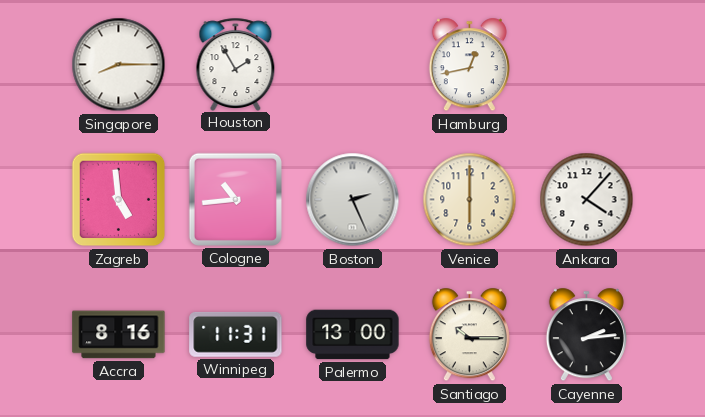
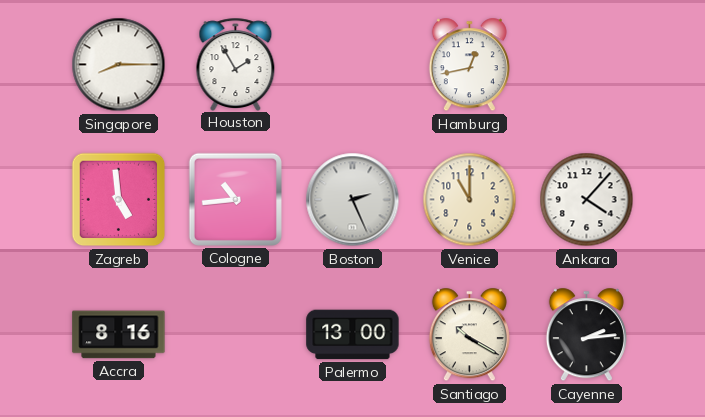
Venice: 6:00 -> 11:00 (470, 200)
Winnipeg: 11:31 -> none (236, 334)
Santiago: 10:15 -> 10:20 (469, 335)
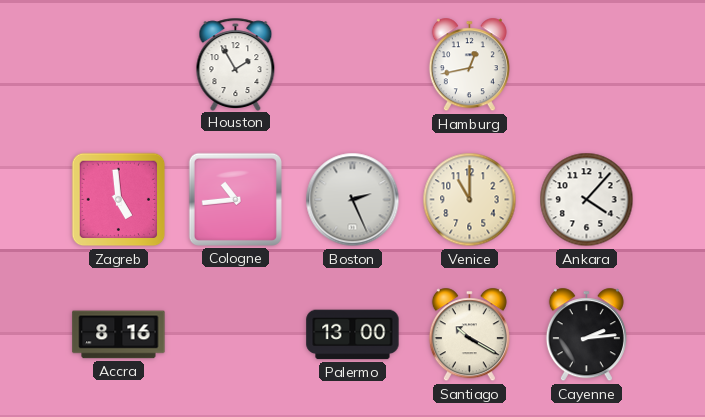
Singapore: 8:15 -> none (119, 65)
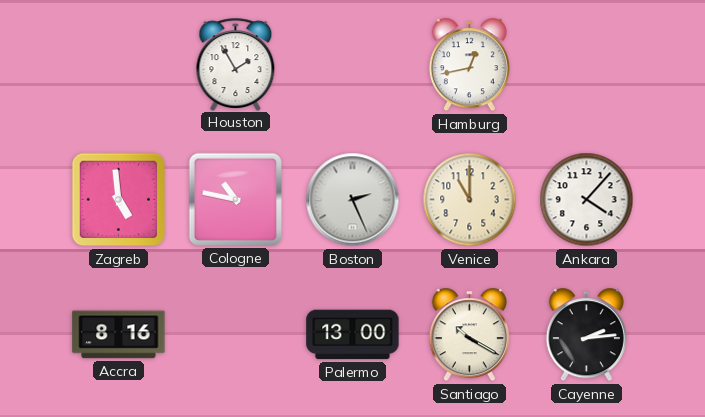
Cologne: 10:44 -> 10:47 (235, 199)
